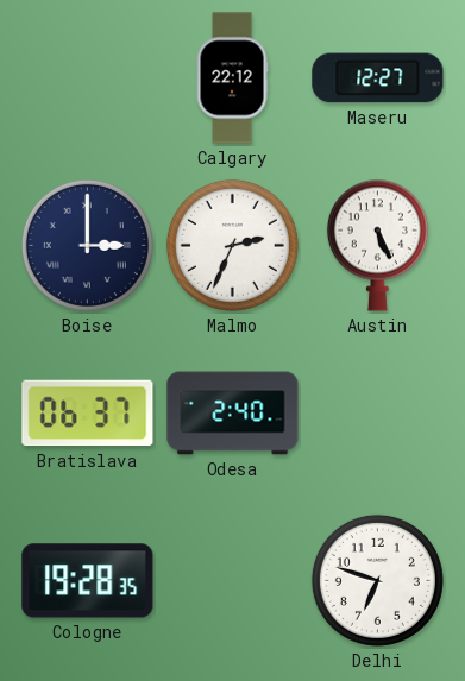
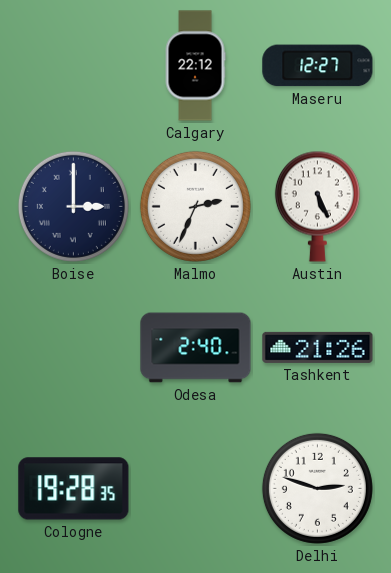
Bratislava: 06:37 -> none (88, 414)
Tashkent: none -> 21:26 (318, 347)
Delhi: 6:48 -> 2:48 (317, 488)
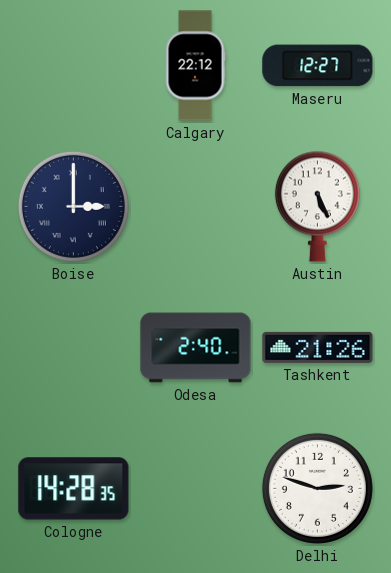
Malmo: 2:34 -> none (195, 206)
Cologne: 19:28 -> 14:28 (74, 489)
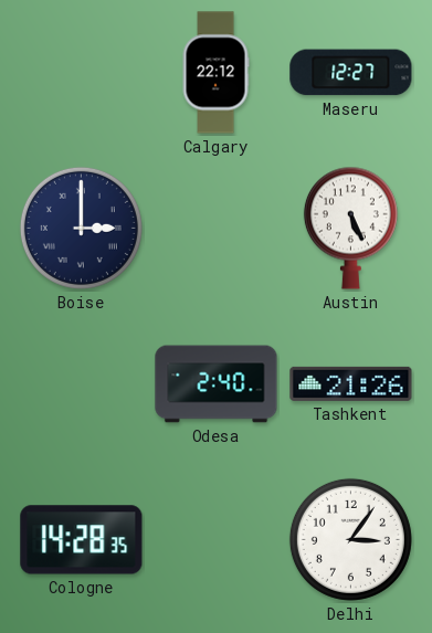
Delhi: 2:48 -> 3:06 (350, 539)
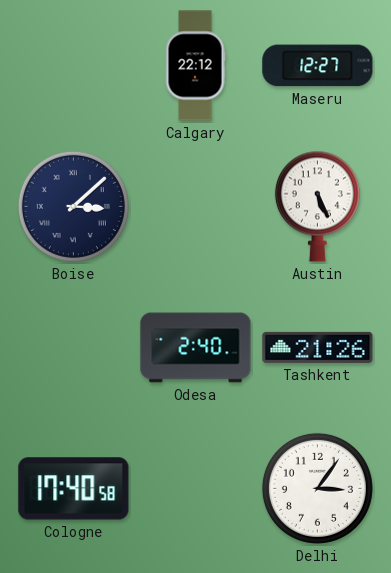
Boise: 3:00 -> 3:08 (73, 206)
Cologne: 14:28 -> 17:40 (74, 489)
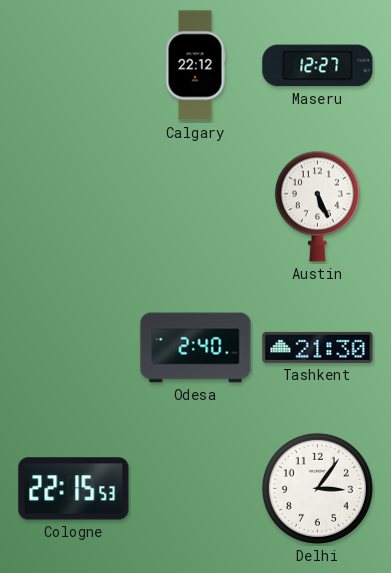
Boise: 3:08 -> none (73, 206)
Tashkent: 21:26 -> 21:30 (318, 347)
Cologne: 17:40 -> 22:15 (74, 489)
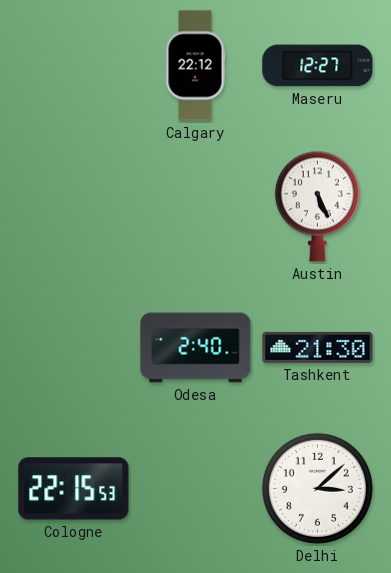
Delhi: 3:06 -> 3:08 (317, 488)
